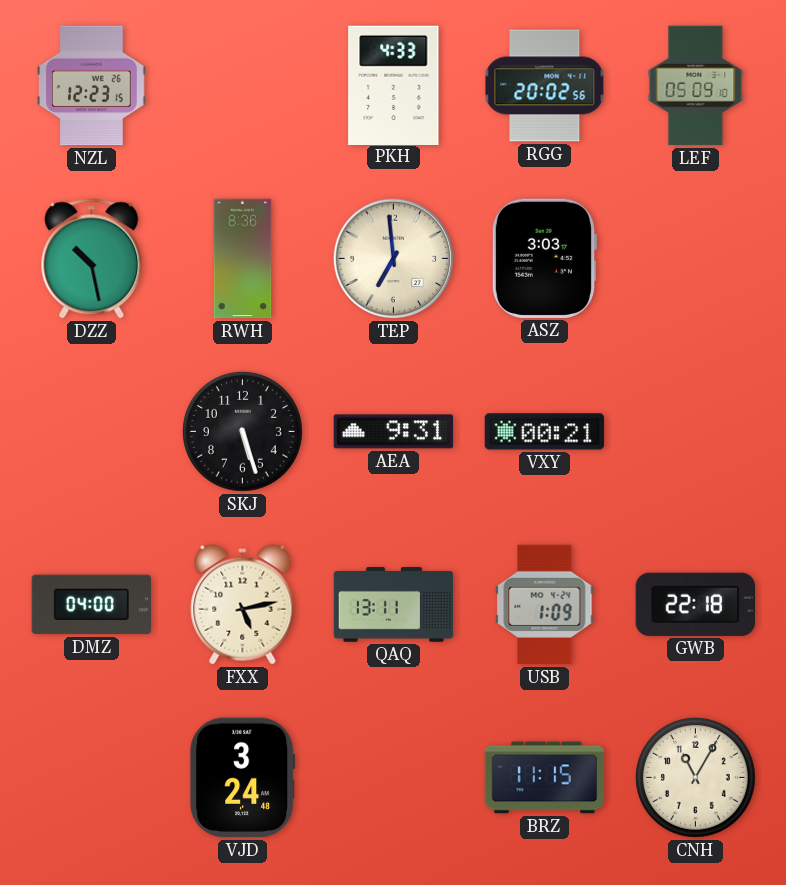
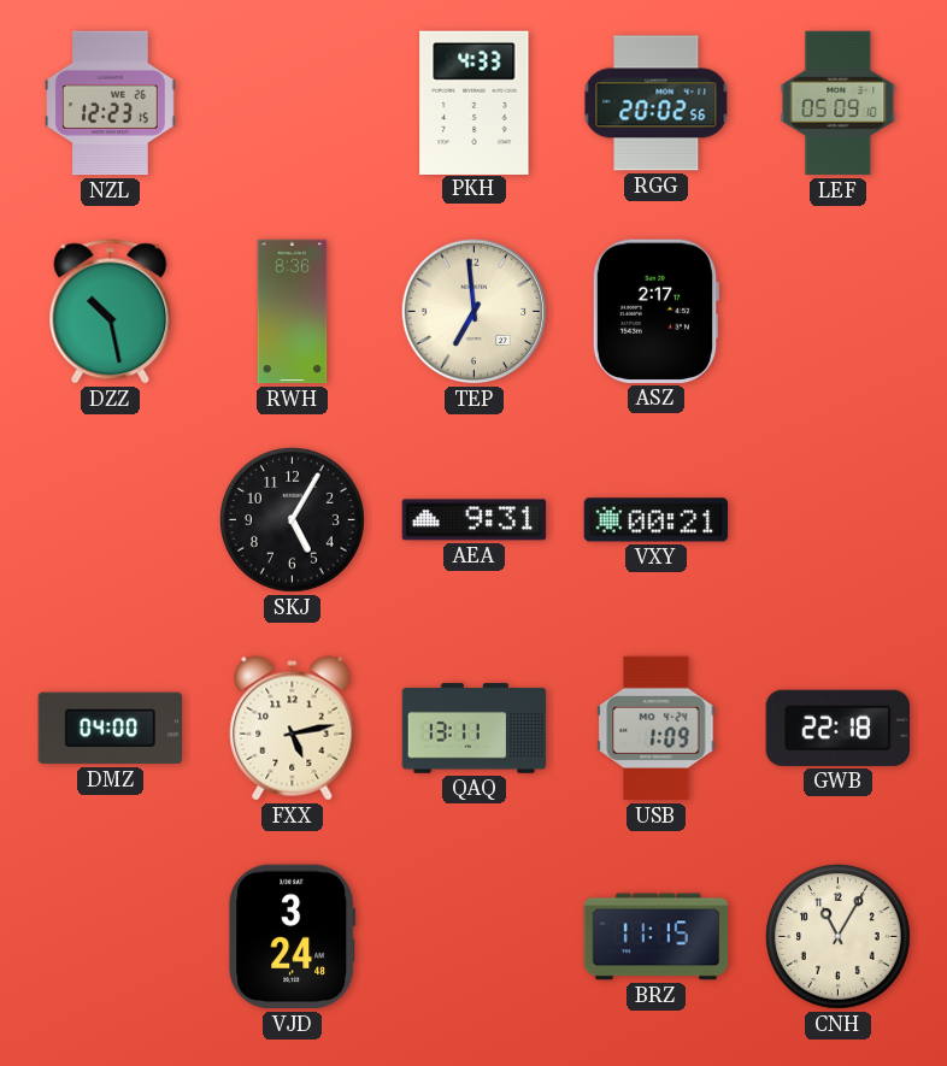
ASZ: 3:03 -> 2:17 (654, 311)
SKJ: 5:27 -> 5:05 (293, 520)
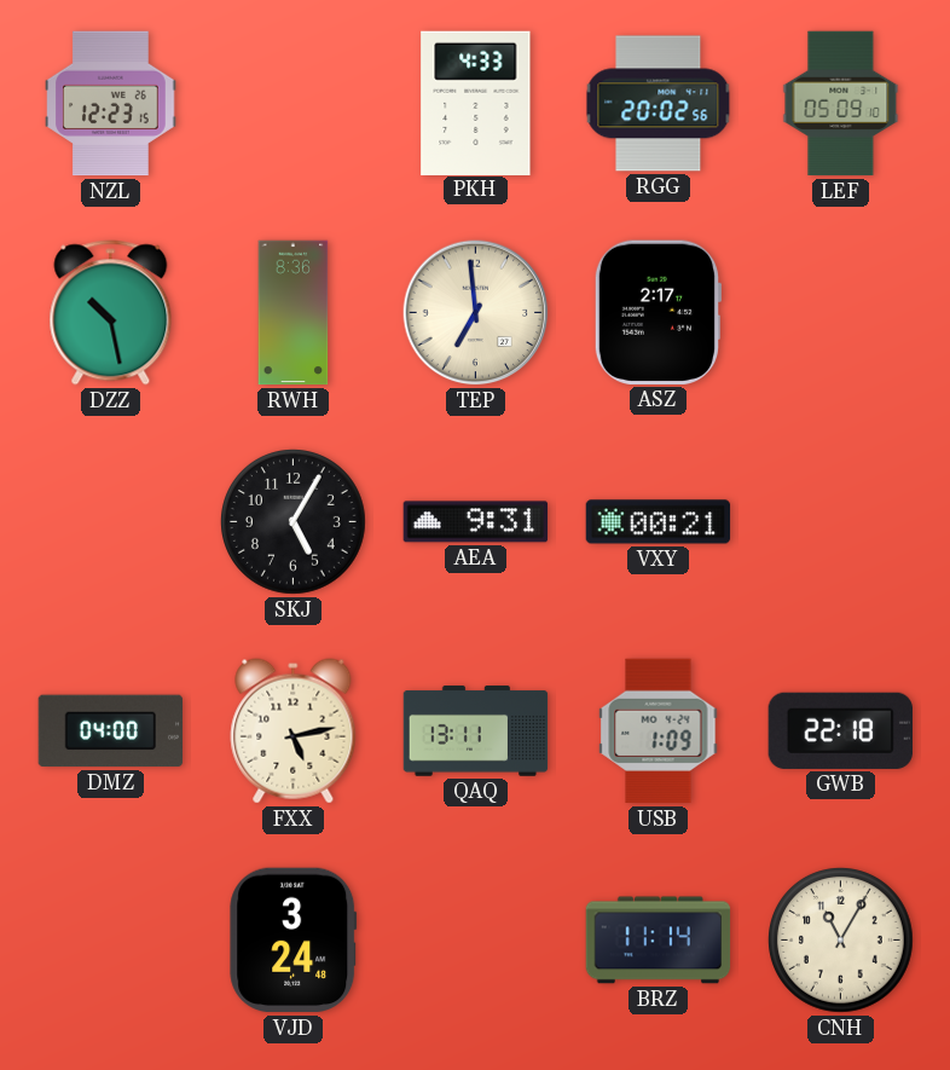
BRZ: 11:15 -> 11:14 (659, 941)
